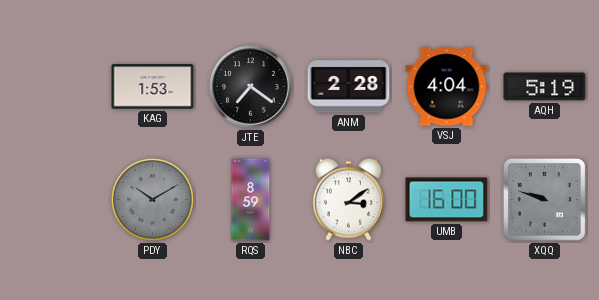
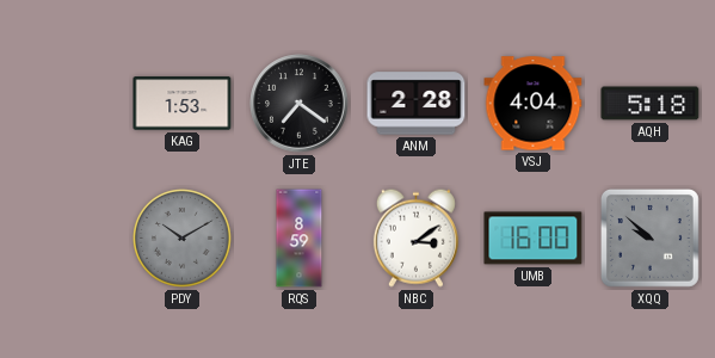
AQH: 5:19 -> 5:18 (651, 104)
XQQ: 9:48 -> 9:52 (649, 237)
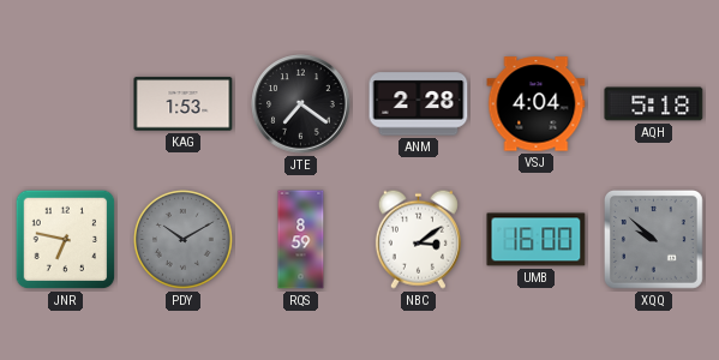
JNR: none -> 6:47 (66, 240)
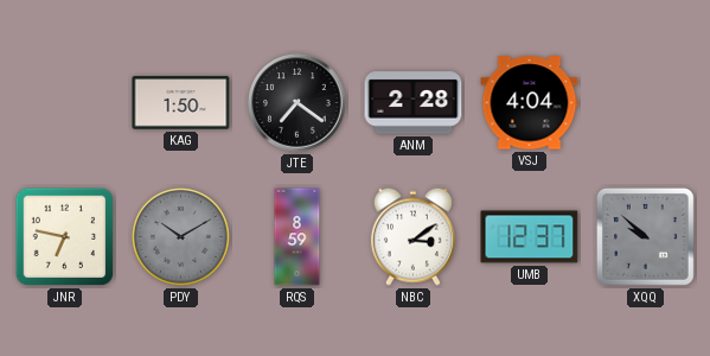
KAG: 1:53 -> 1:50 (181, 103)
AQH: 5:18 -> none (654, 104)
UMB: 16:00 -> 12:37 (530, 237)
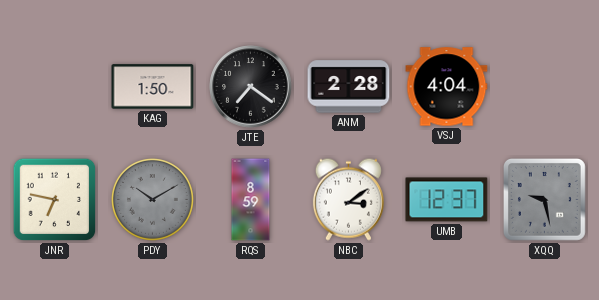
XQQ: 9:52 -> 9:28 (544, 199)
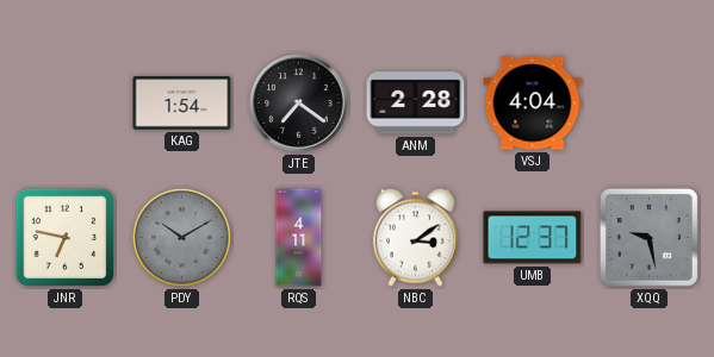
KAG: 1:50 -> 1:54 (182, 104)
RQS: 8:59 -> 4:11 (299, 238)
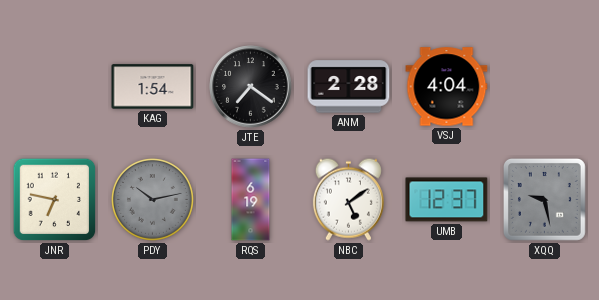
PDY: 10:10 -> 10:13 (152, 199)
RQS: 4:11 -> 6:19 (251, 200)
NBC: 3:09 -> 5:09 (348, 199)
